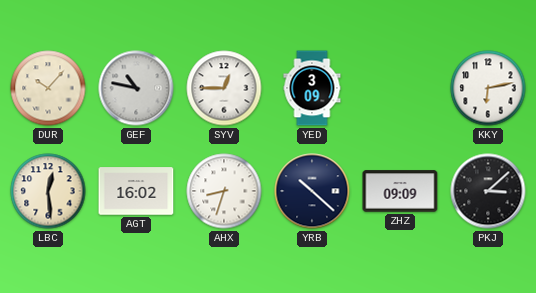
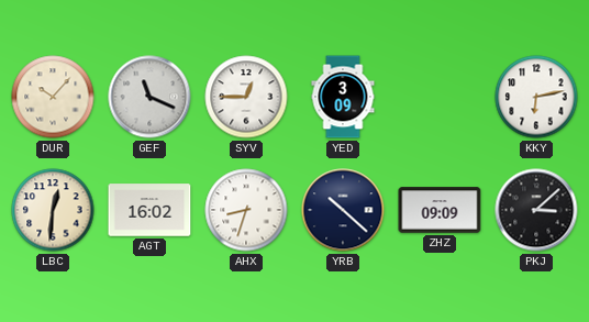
GEF: 10:47 -> 11:19 (149, 97)
LBC: 12:29 -> 12:31 (53, 210)
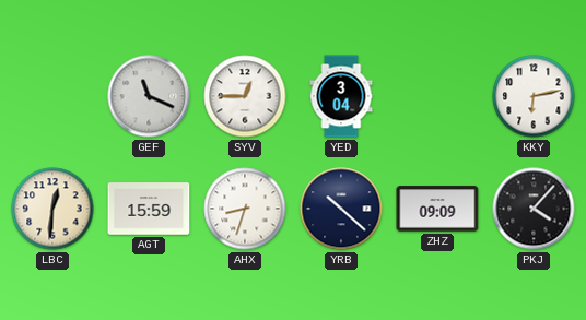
DUR: 10:07 -> none (53, 97)
YED: 3:09 -> 3:04 (341, 96)
AGT: 16:02 -> 15:59 (149, 209)
PKJ: 3:08 -> 4:07 (534, 209)
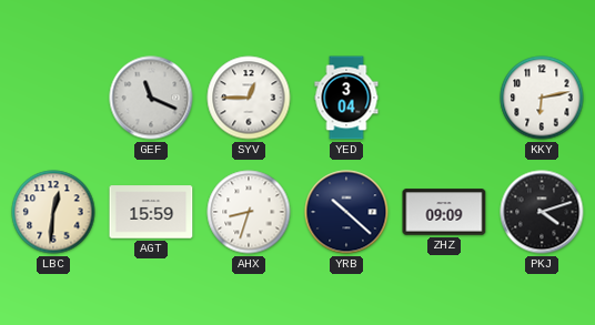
PKJ: 4:07 -> 4:12 (542, 212)
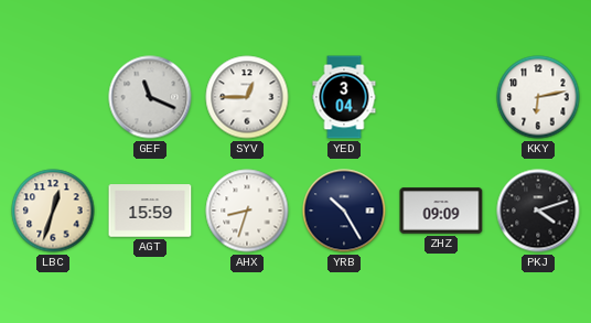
LBC: 12:31 -> 12:33 (53, 211)
YRB: 10:22 -> 10:25 (344, 211)
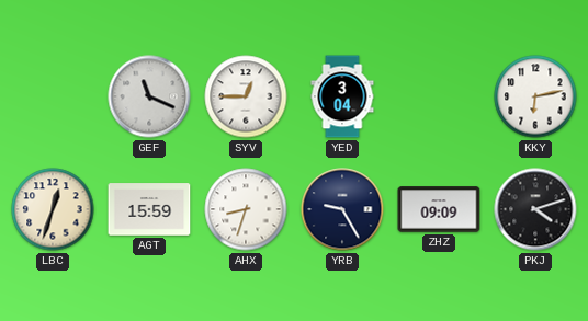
YRB: 10:25 -> 9:25 (342, 209)
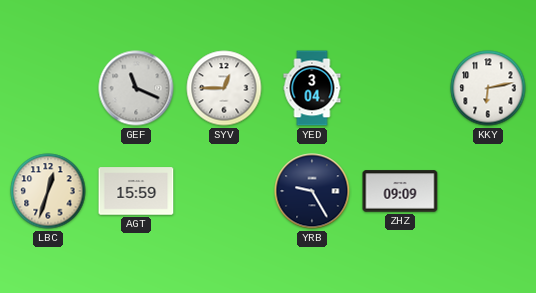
AHX: 8:33 -> none (246, 209)
PKJ: 4:12 -> none (535, 209)
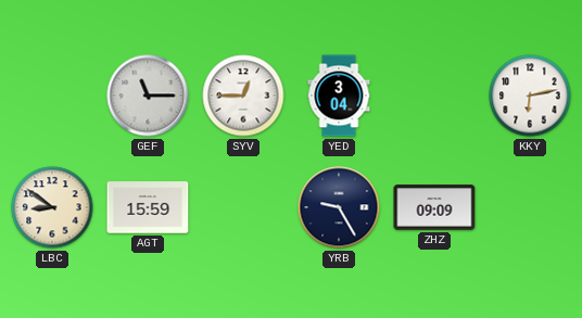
GEF: 11:19 -> 11:15 (148, 96)
LBC: 12:33 -> 8:51 (52, 207)
